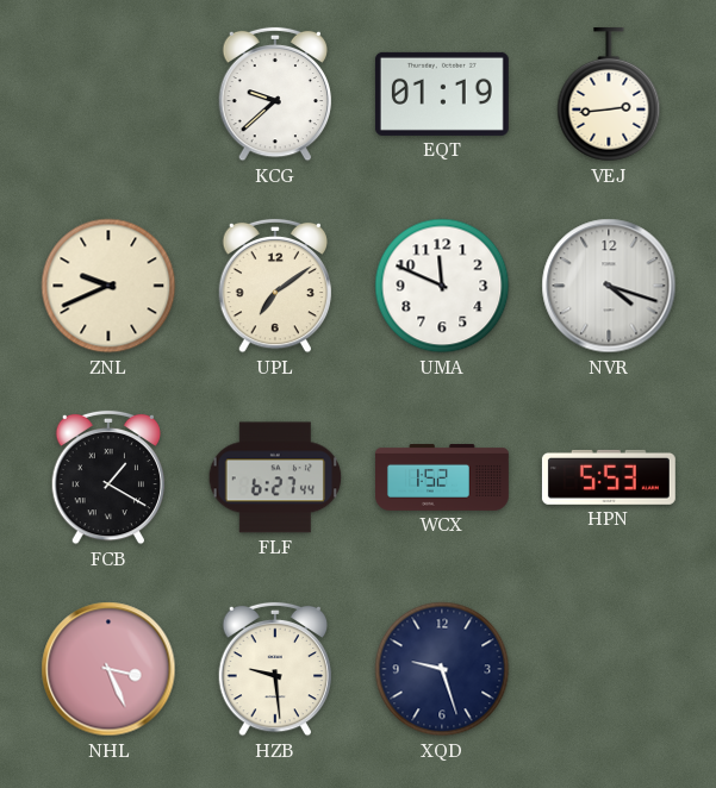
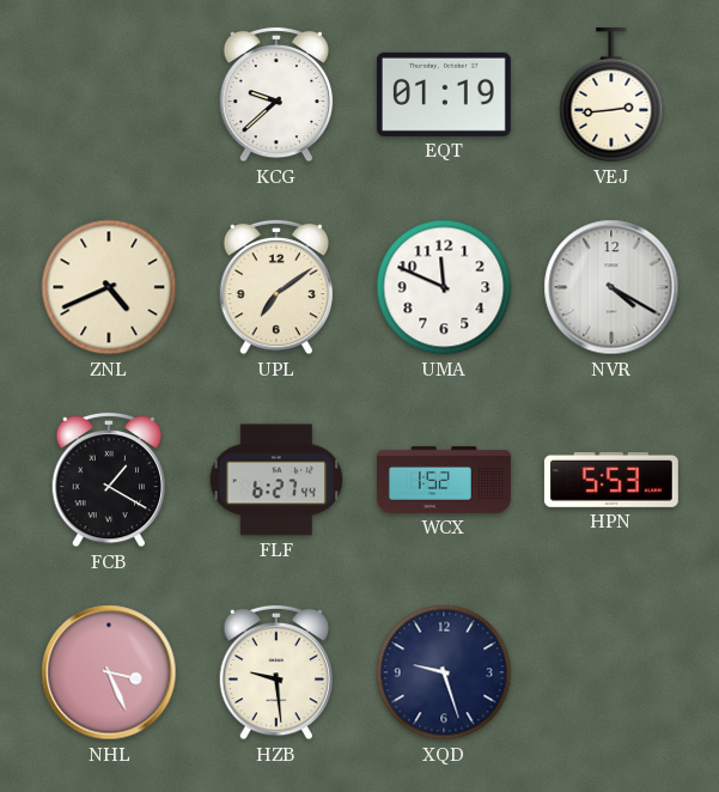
ZNL: 9:41 -> 4:41 (109, 287)
NVR: 4:18 -> 4:20 (611, 287)
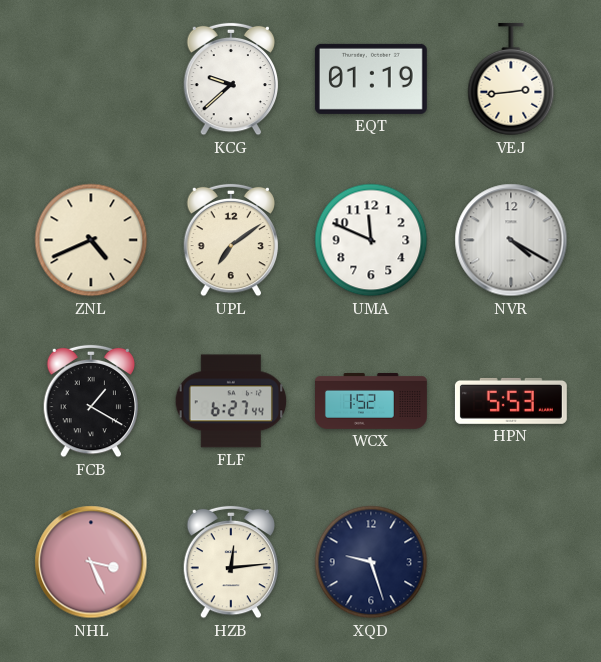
HZB: 9:29 -> 12:14 (231, 562)
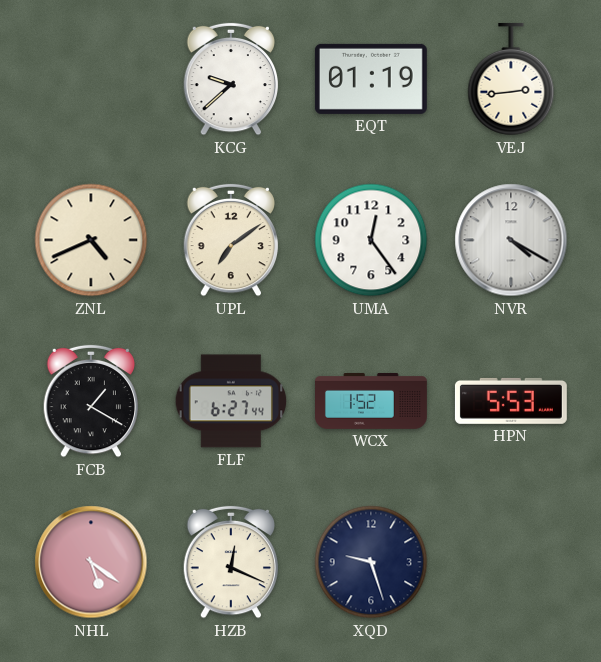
UMA: 11:49 -> 12:24 (371, 240)
NHL: 3:26 -> 5:21 (91, 562)
HZB: 12:14 -> 12:19 (231, 562)
